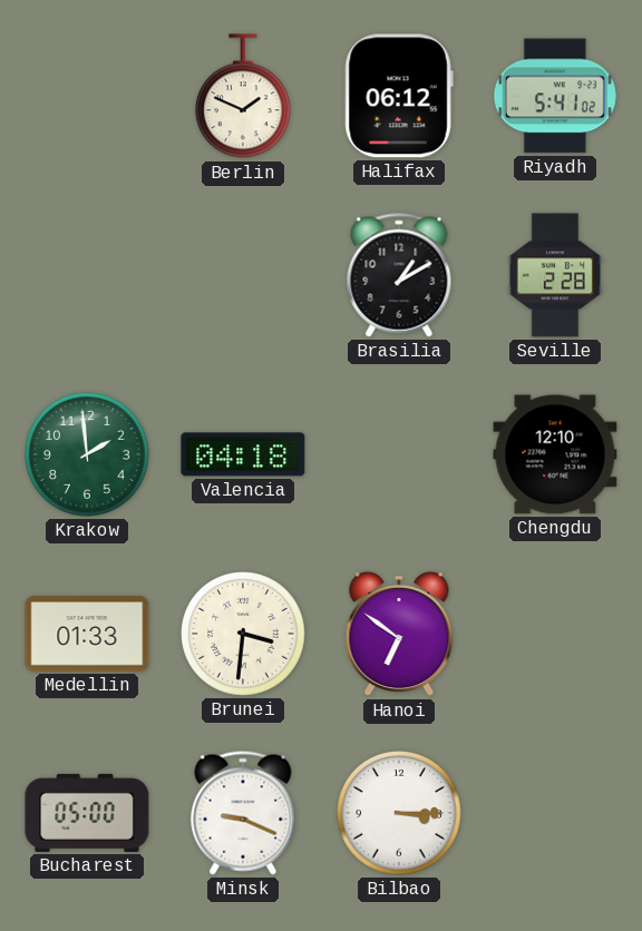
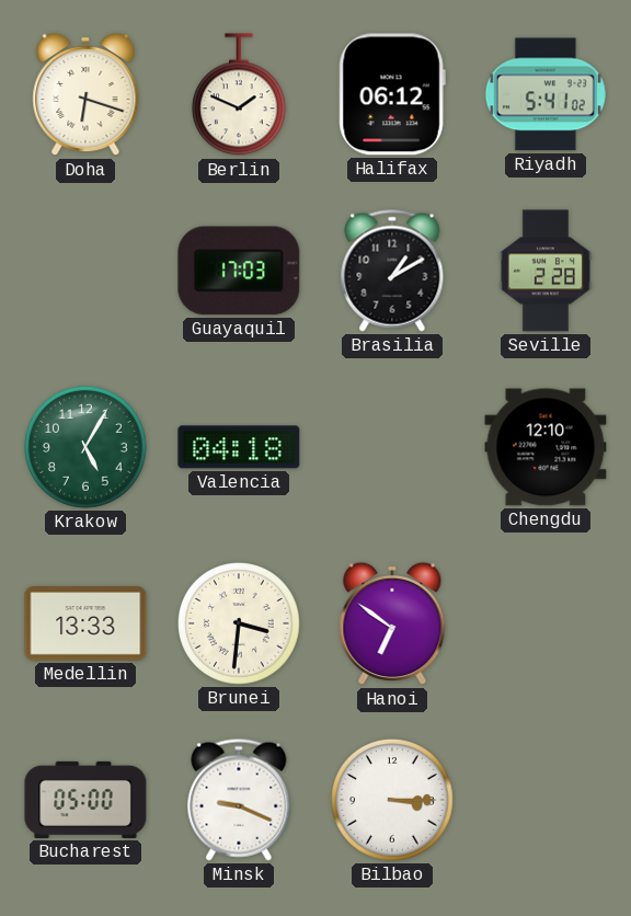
Doha: none -> 6:18 (85, 94)
Guayaquil: none -> 17:03 (239, 271)
Krakow: 1:59 -> 5:05 (87, 448)
Medellin: 01:33 -> 13:33 (85, 623)
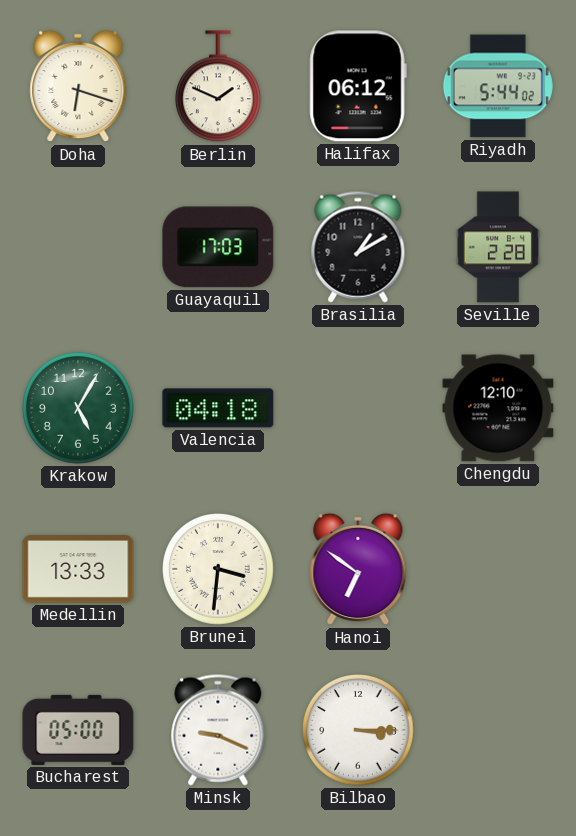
Riyadh: 5:41 -> 5:44 (498, 86)
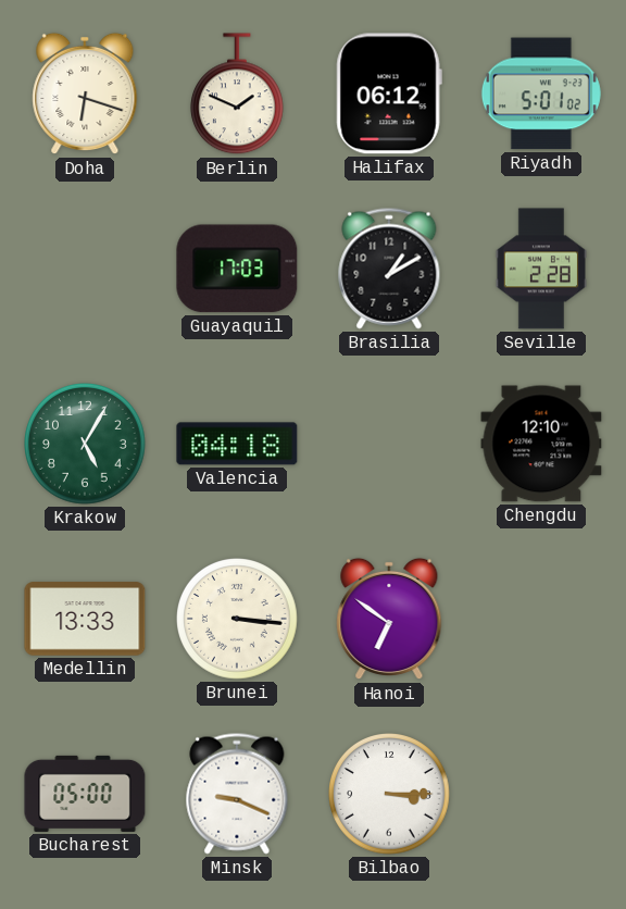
Riyadh: 5:44 -> 5:01 (541, 94)
Brunei: 3:31 -> 3:16 (238, 620)
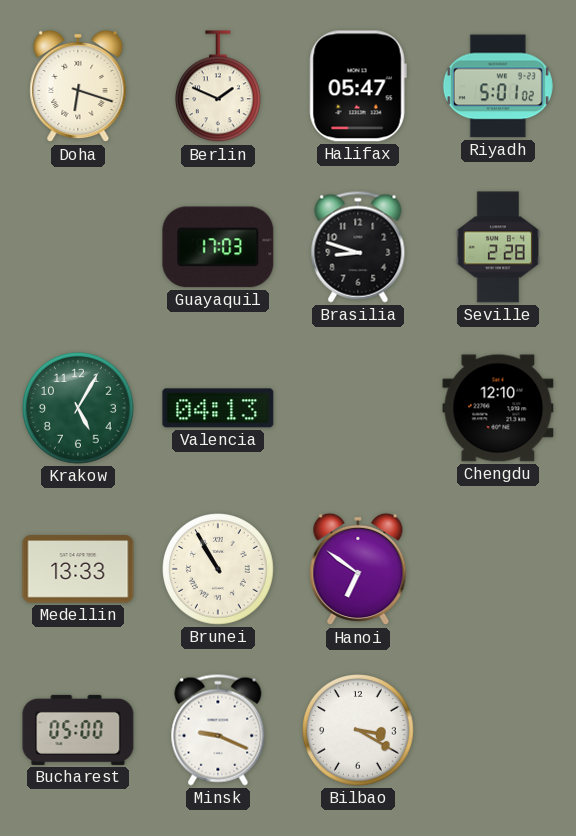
Halifax: 06:12 -> 05:47 (358, 86)
Brasilia: 1:10 -> 8:48 (358, 247)
Valencia: 04:18 -> 04:13 (218, 408)
Brunei: 3:16 -> 10:55 (219, 570)
Bilbao: 3:15 -> 3:20 (359, 731)
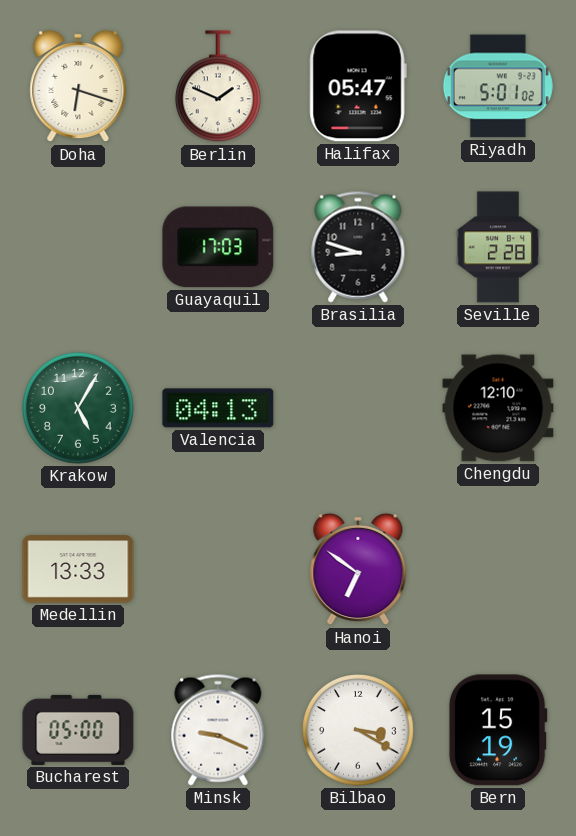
Brunei: 10:55 -> none (219, 570)
Bern: none -> 15:19 (498, 730)
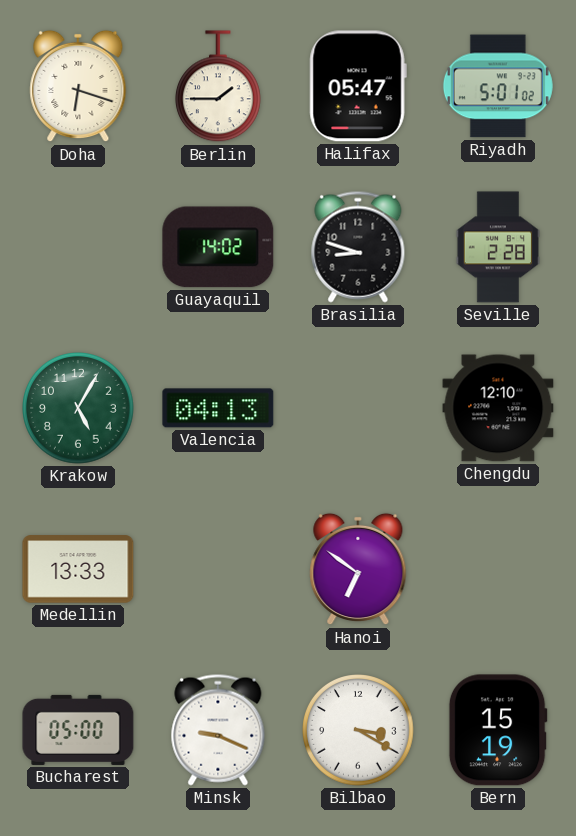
Berlin: 1:49 -> 1:45 (218, 87)
Guayaquil: 17:03 -> 14:02 (218, 247)
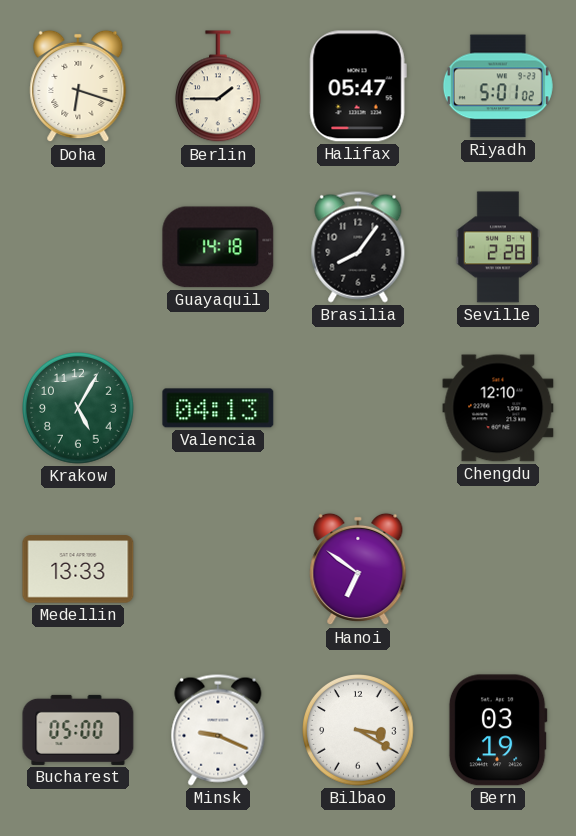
Guayaquil: 14:02 -> 14:18 (218, 247)
Brasilia: 8:48 -> 8:06 (358, 247)
Bern: 15:19 -> 03:19 (498, 730)
